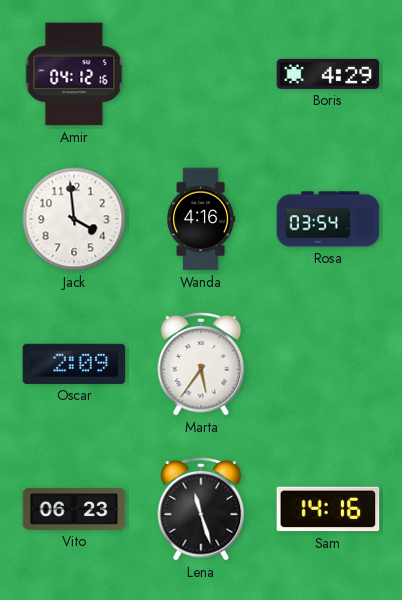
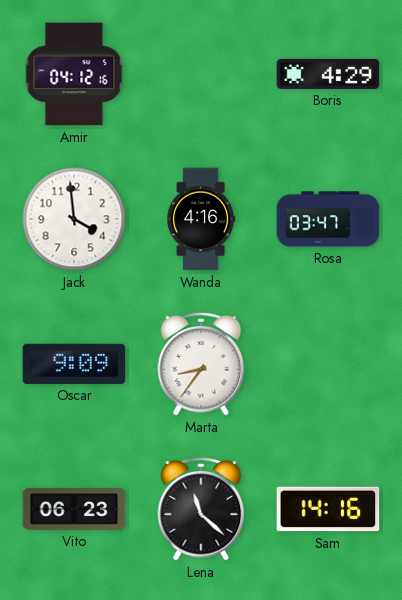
Rosa: 03:54 -> 03:47 (328, 219)
Oscar: 2:09 -> 9:09 (74, 364)
Marta: 5:36 -> 8:36 (201, 365)
Lena: 11:27 -> 11:22 (201, 510)
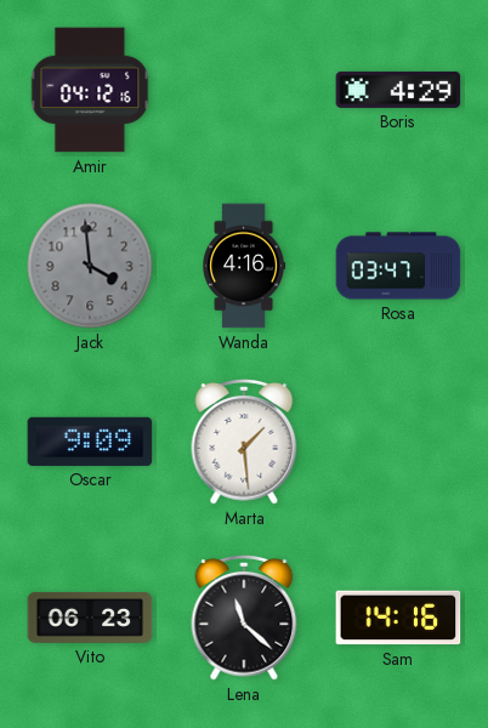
Jack dial: white -> grey (90, 266)
Marta: 8:36 -> 1:29 (244, 443)
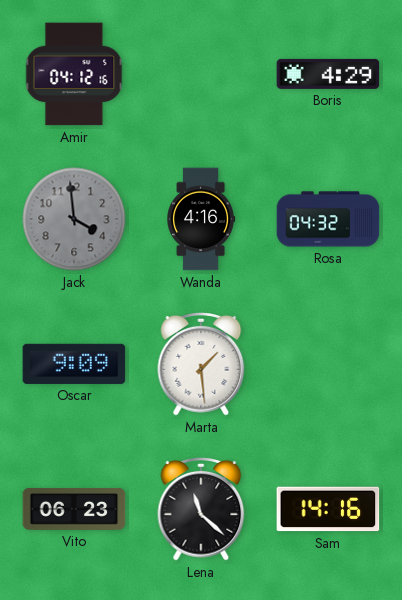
Rosa: 03:47 -> 04:32 (328, 219)
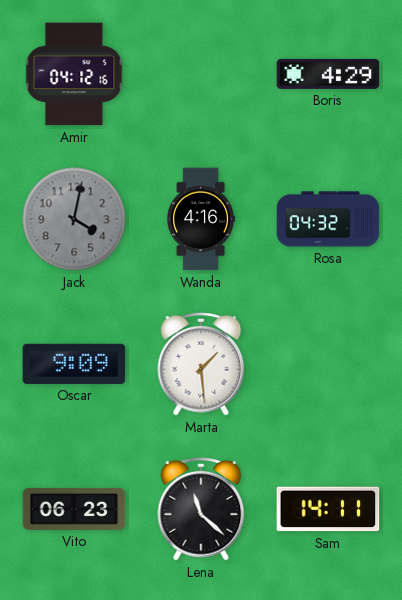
Jack: 3:59 -> 4:02 (74, 219)
Sam: 14:16 -> 14:11 (328, 509)
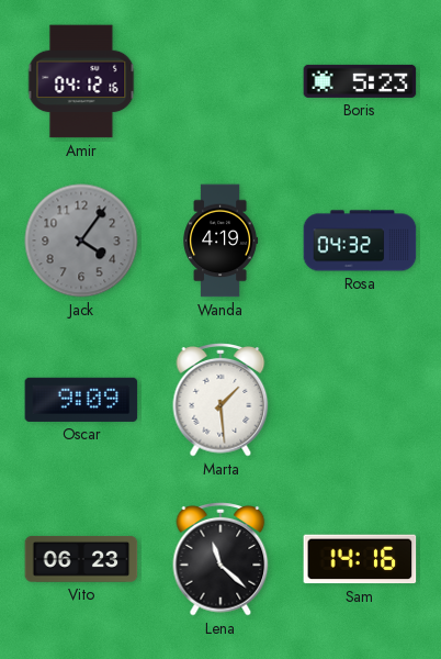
Boris: 4:29 -> 5:23 (360, 81)
Jack: 4:02 -> 4:06 (81, 241)
Wanda: 4:16 -> 4:19 (220, 241)
Sam: 14:11 -> 14:16 (360, 559)
